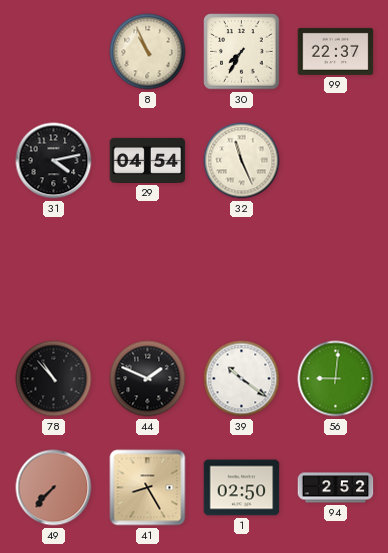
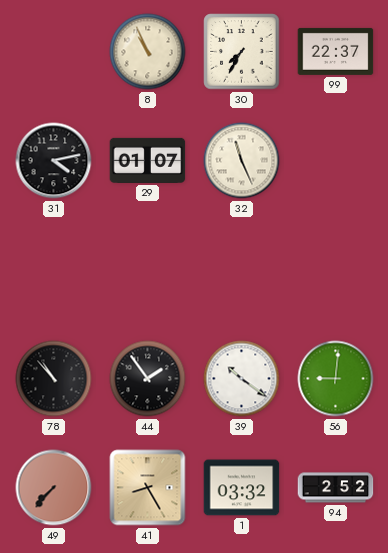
29: 04:54 -> 01:07 (148, 160)
44: 1:49 -> 1:54 (148, 379)
1: 02:50 -> 03:32 (242, 488)
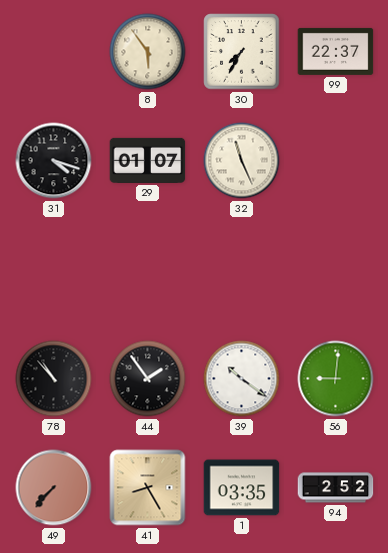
8: 10:56 -> 5:54 (148, 52)
31: 4:13 -> 4:18 (54, 161)
1: 03:32 -> 03:35 (242, 488)
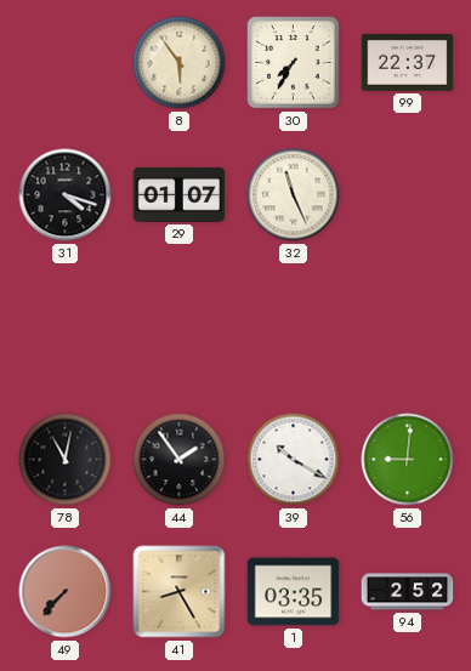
78: 10:53 -> 11:02 (66, 460)
39: 10:21 -> 10:20 (294, 460)
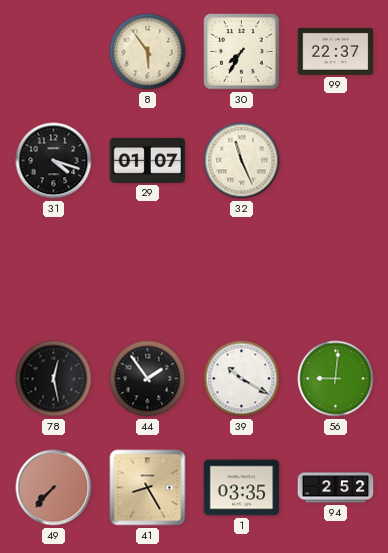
78: 11:02 -> 12:28 (54, 379)
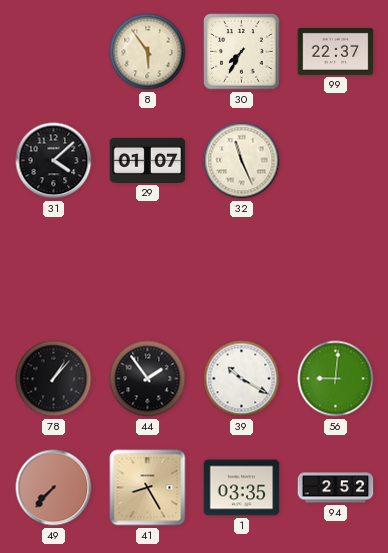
31: 4:18 -> 4:08 (54, 161)
78: 12:28 -> 1:07 (54, 379)
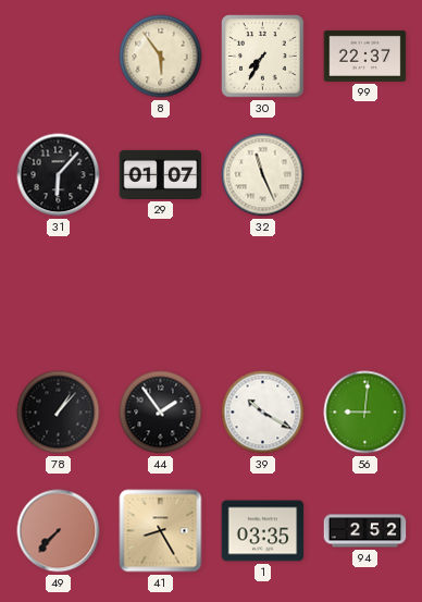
31: 4:08 -> 6:07 (59, 175)
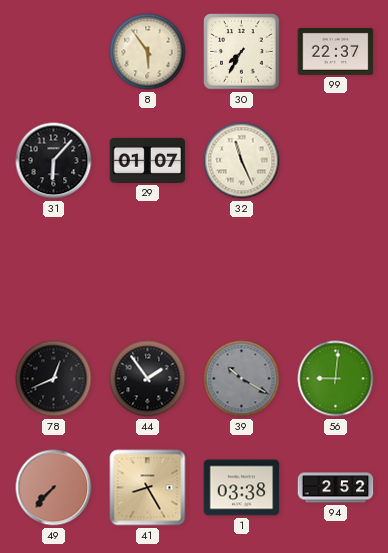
78: 1:07 -> 12:41 (54, 379)
39 dial: white -> grey (242, 379)
1: 03:35 -> 03:38 (242, 488)
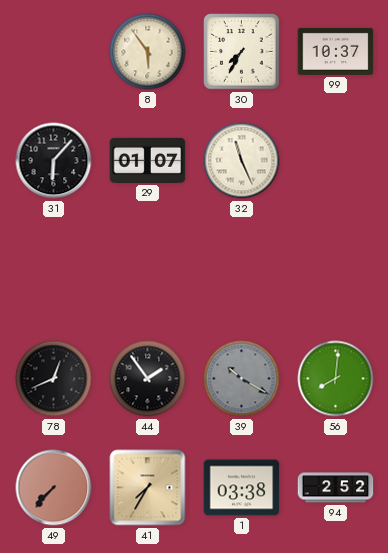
99: 22:37 -> 10:37 (336, 51)
56: 9:01 -> 8:01 (336, 379)
41: 8:25 -> 7:35 (148, 488)
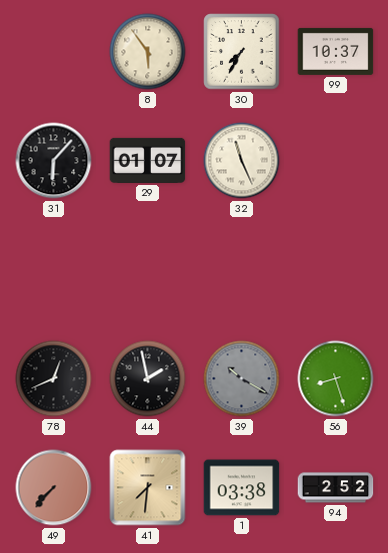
44: 1:54 -> 1:58 (148, 379)
56: 8:01 -> 8:27 (336, 379)
41: 7:35 -> 7:31 (148, 488)
